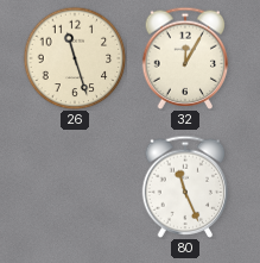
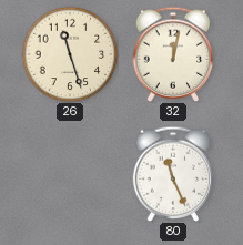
32: 12:05 -> 12:02 (173, 54)
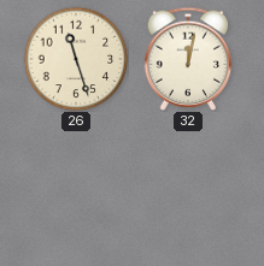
80: 11:26 -> none (173, 174)
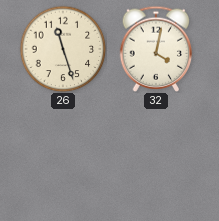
32: 12:02 -> 4:02 (156, 49)
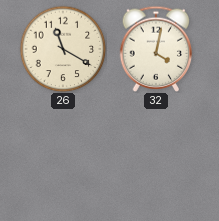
26: 11:27 -> 11:20 (63, 49)
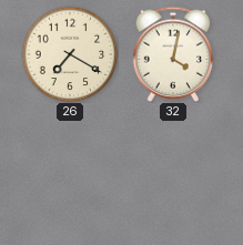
26: 11:20 -> 7:20 (70, 54)
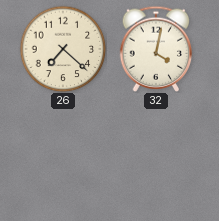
26: 7:20 -> 7:22 (63, 49)
